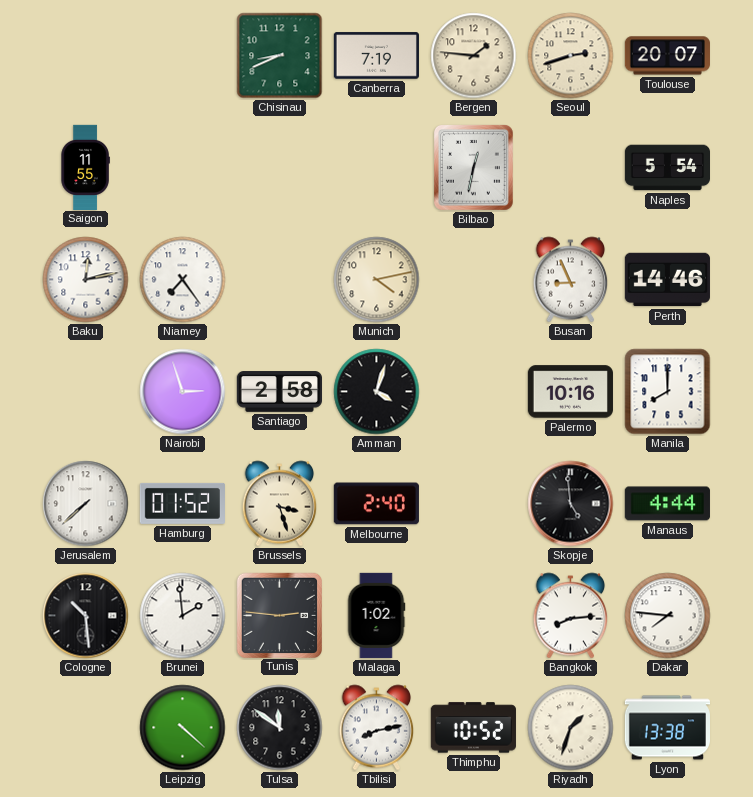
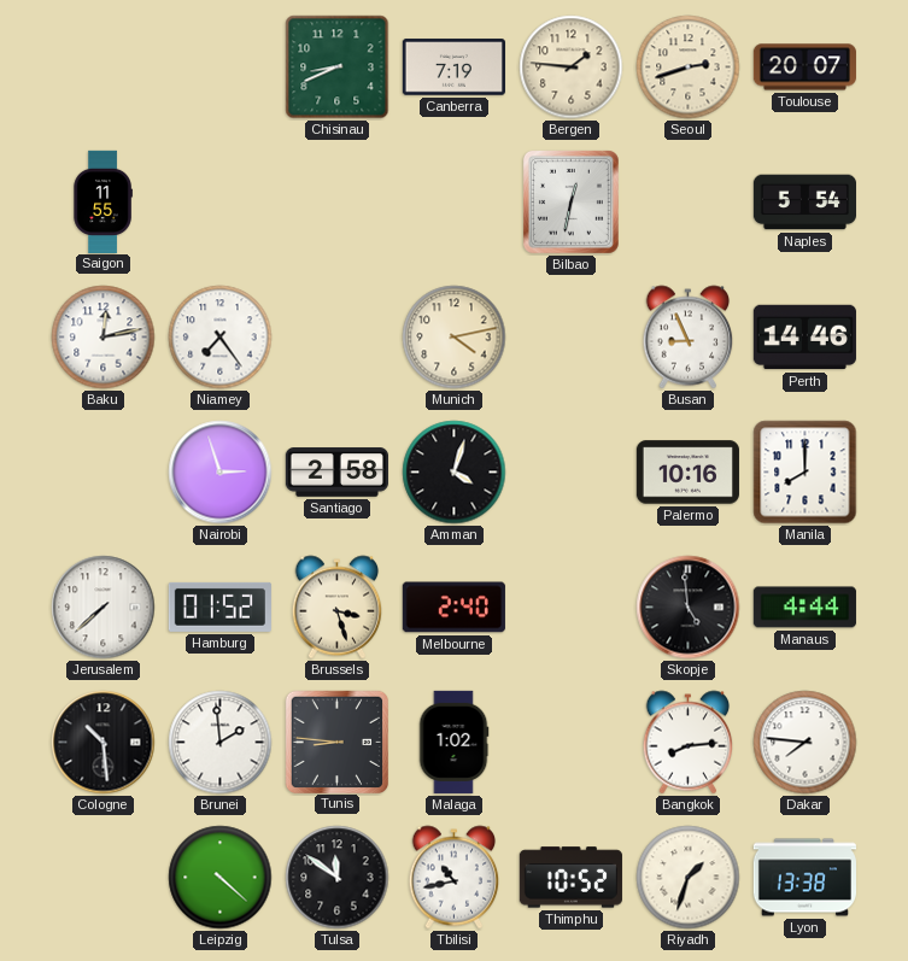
Tunis: 2:46 -> 8:46 (336, 742)
Tbilisi: 8:13 -> 10:43 (455, 878)
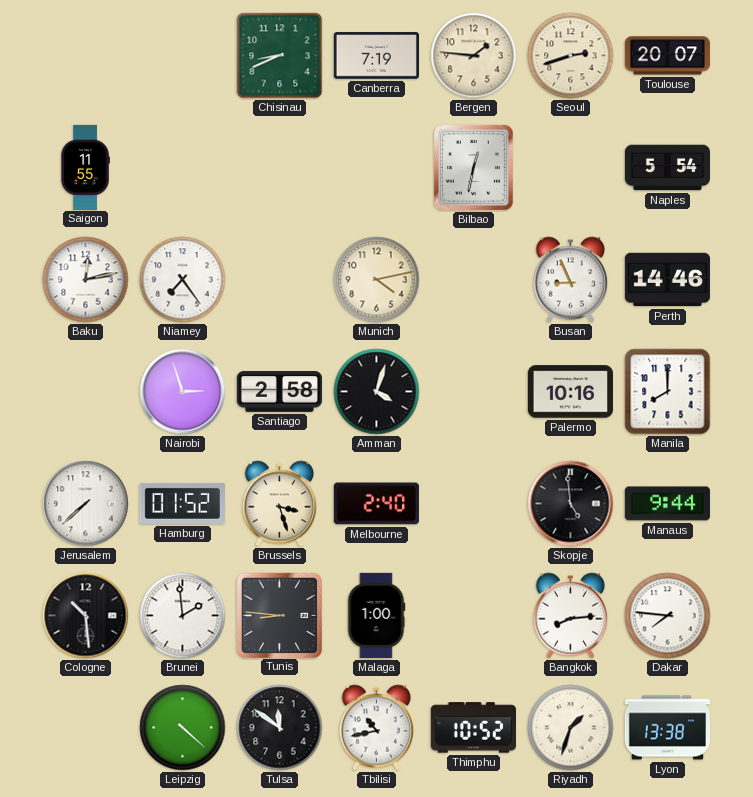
Manaus: 4:44 -> 9:44 (667, 504)
Malaga: 1:02 -> 1:00 (376, 615)
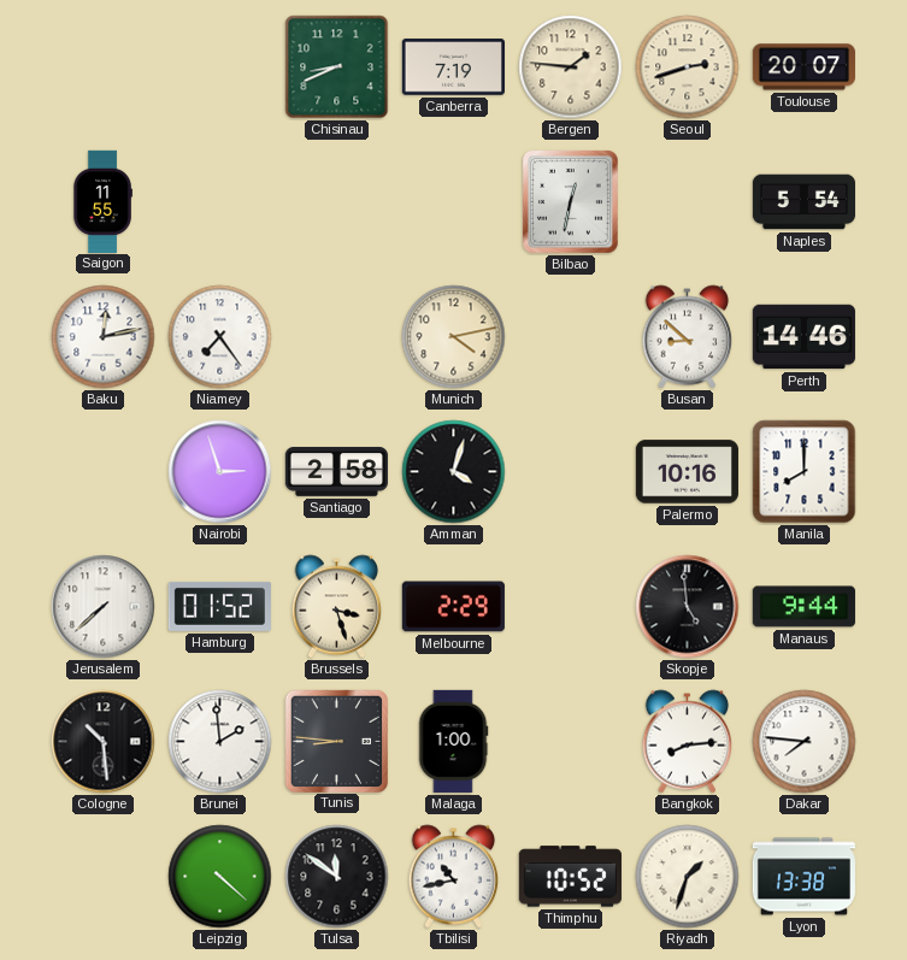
Busan: 8:56 -> 8:52 (688, 337)
Melbourne: 2:40 -> 2:29 (453, 607)
